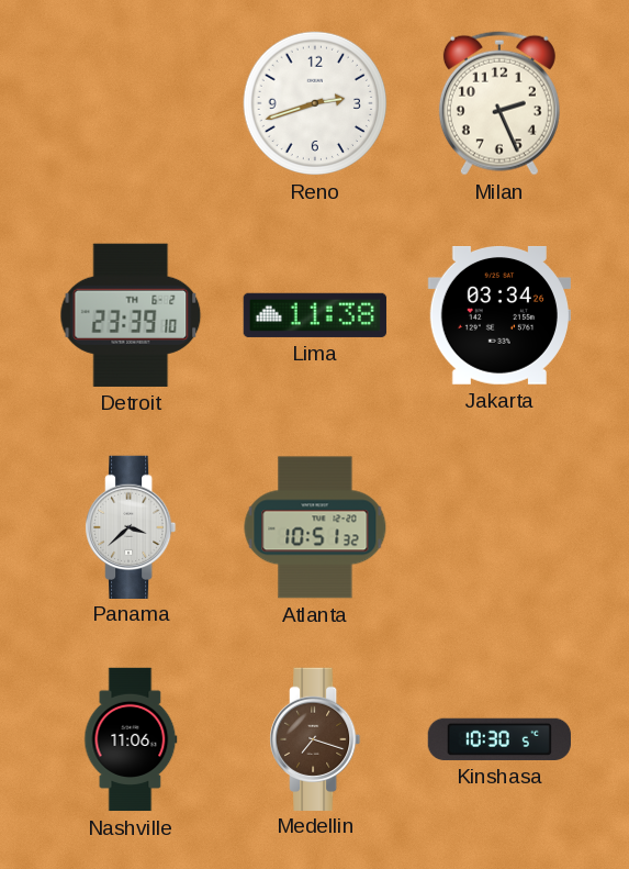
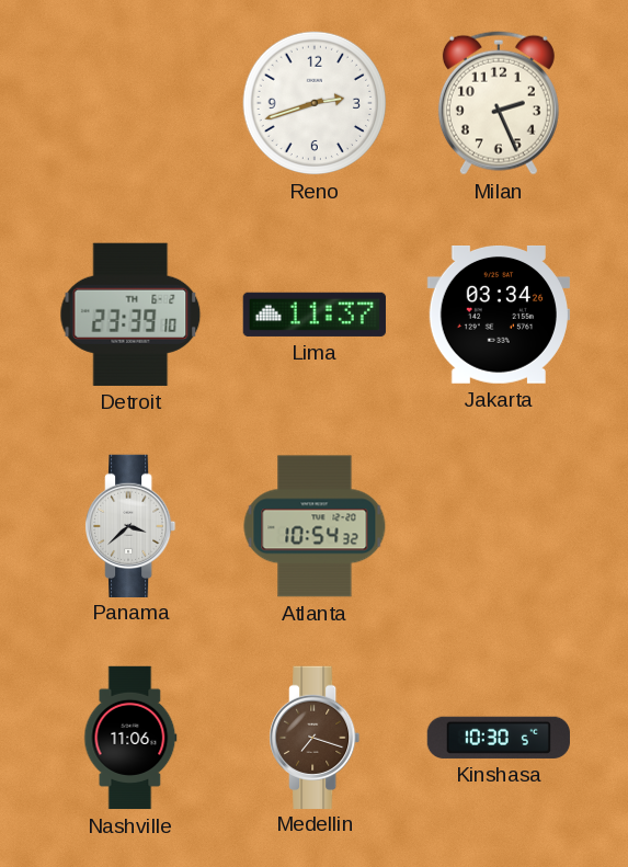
Lima: 11:38 -> 11:37 (315, 315)
Atlanta: 10:51 -> 10:54 (315, 526)
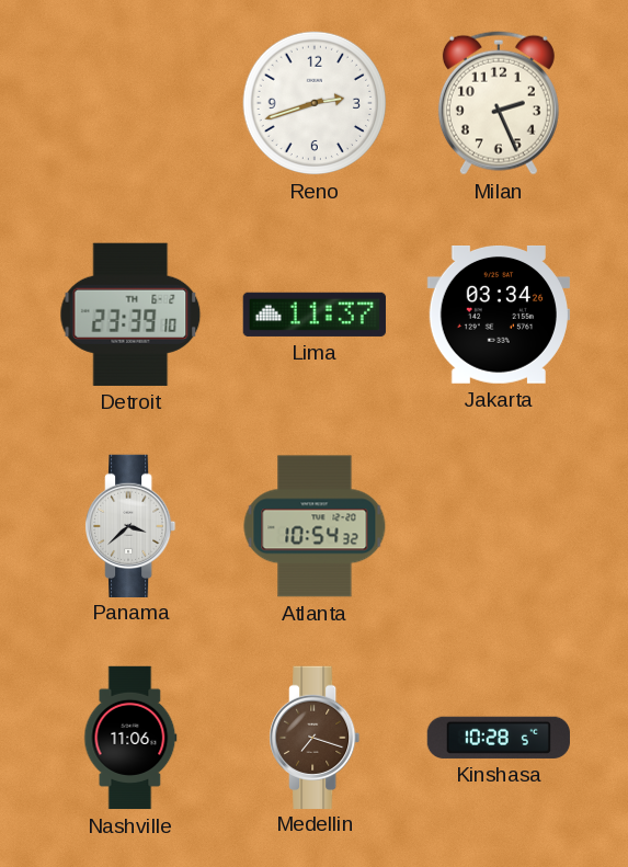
Kinshasa: 10:30 -> 10:28 (499, 738)
